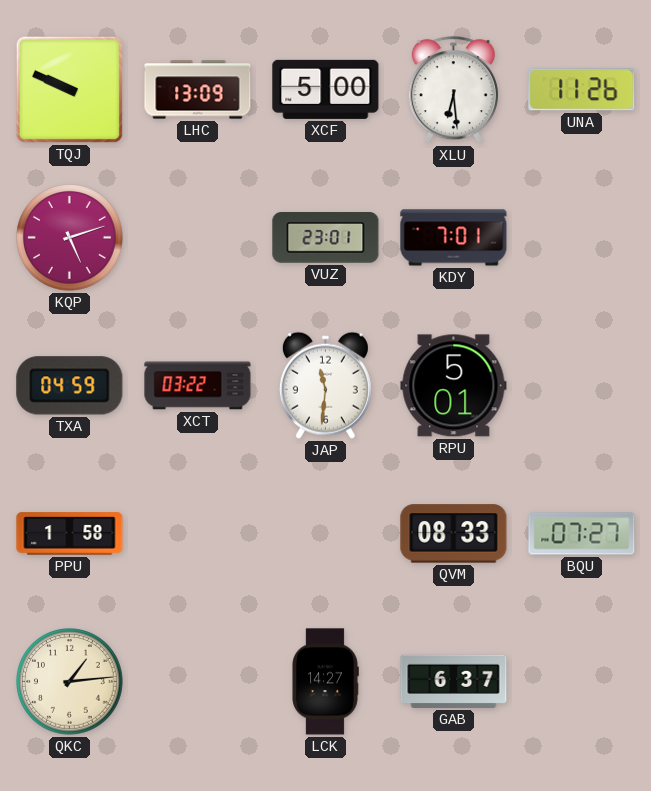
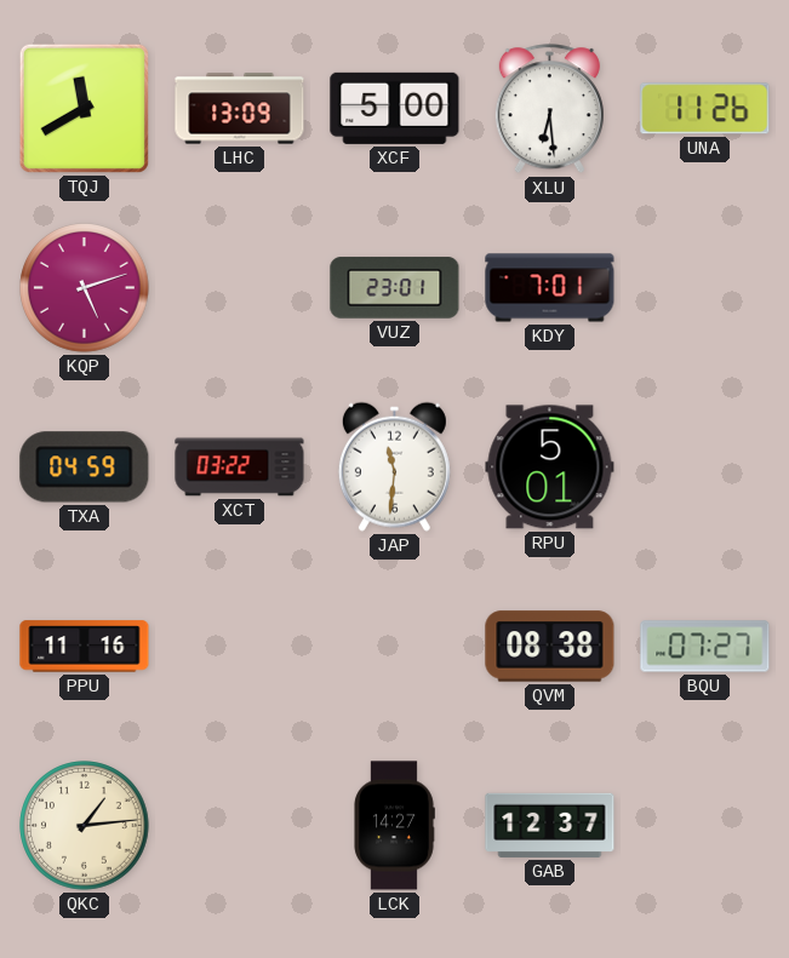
TQJ: 9:49 -> 11:40 (84, 108)
PPU: 1:58 -> 11:16 (85, 647)
QVM: 08:33 -> 08:38 (550, 647)
GAB: 6:37 -> 12:37 (550, 825)
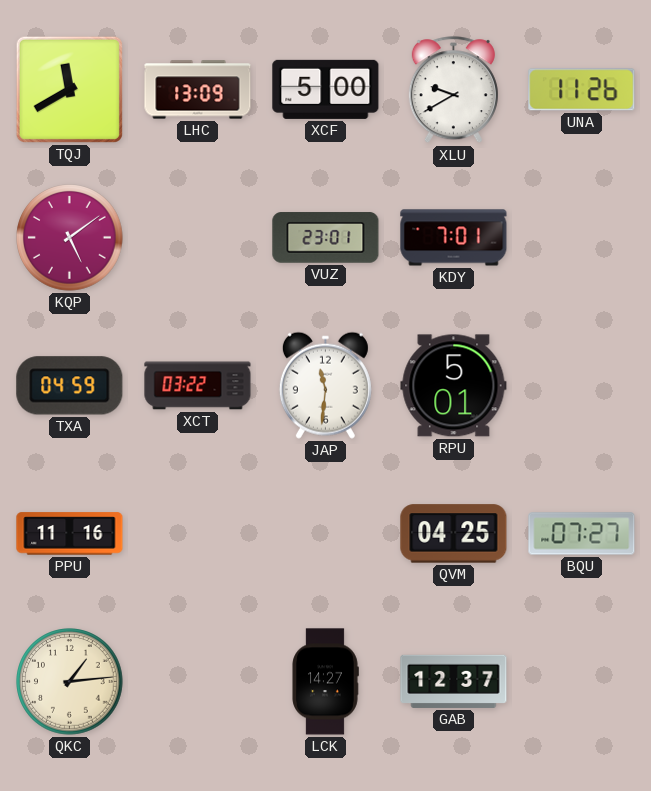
XLU: 6:29 -> 9:40 (453, 90)
KQP: 5:12 -> 5:09 (70, 238)
QVM: 08:38 -> 04:25 (454, 534)
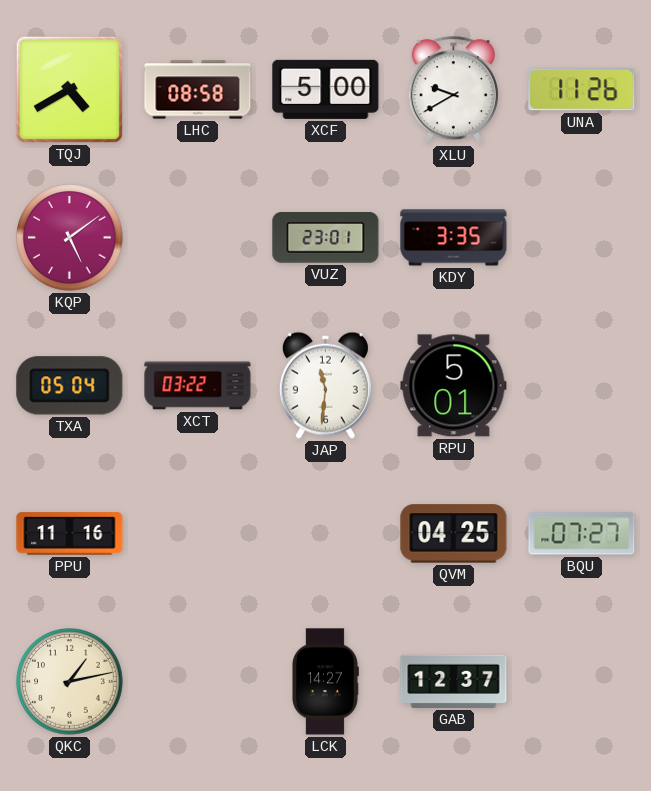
TQJ: 11:40 -> 4:40 (69, 89)
LHC: 13:09 -> 08:58 (198, 90)
KDY: 7:01 -> 3:35 (454, 238)
TXA: 04:59 -> 05:04 (70, 386)
QKC: 1:14 -> 1:13 (70, 682)
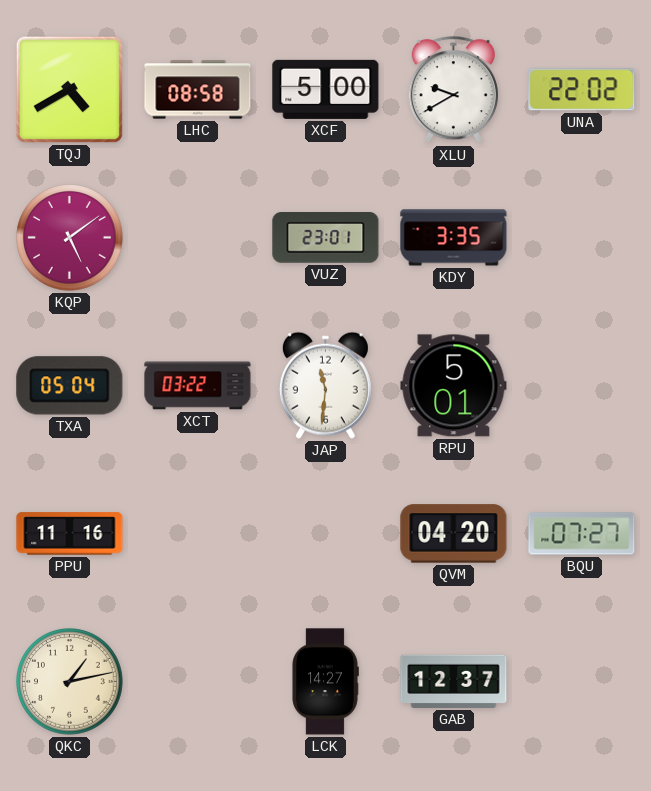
UNA: 11:26 -> 22:02 (582, 90)
QVM: 04:25 -> 04:20 (454, 534)
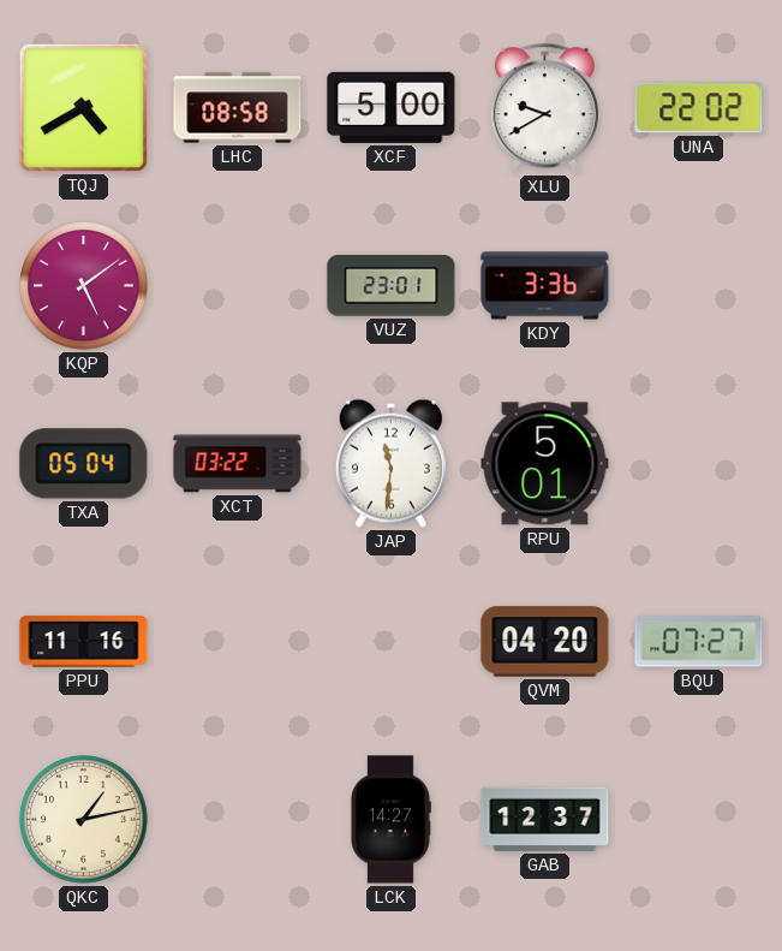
KDY: 3:35 -> 3:36 (545, 286)
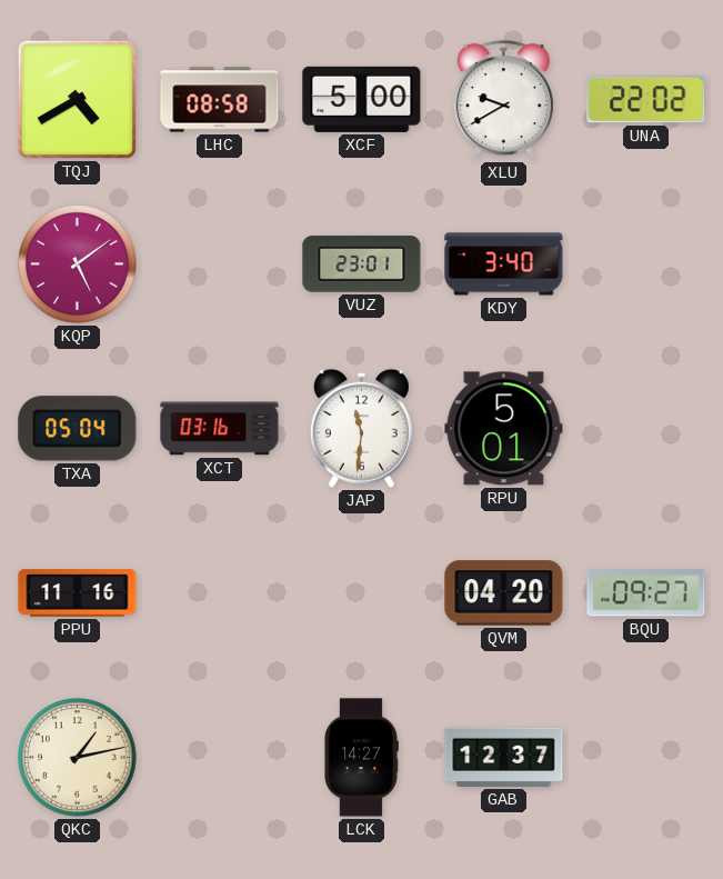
KDY: 3:36 -> 3:40 (504, 264)
XCT: 03:22 -> 03:16 (220, 429)
BQU: 07:27 -> 09:27 (646, 593)
